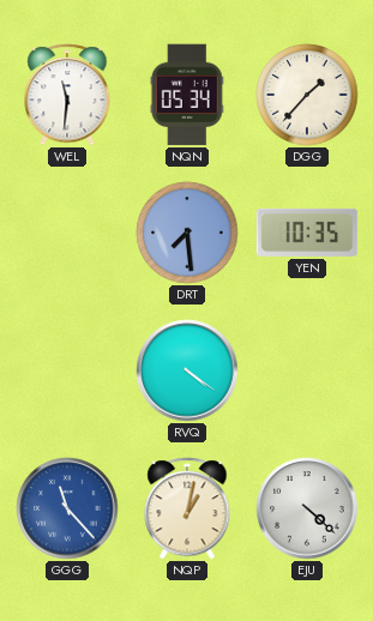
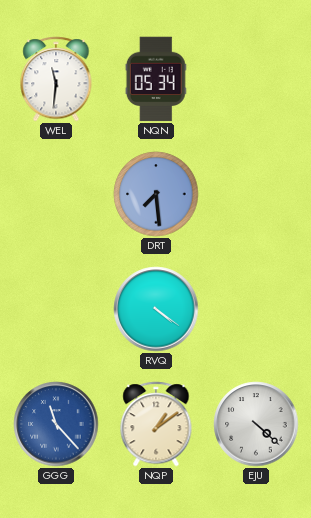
DGG: 1:37 -> none (307, 95)
YEN: 10:35 -> none (307, 233)
NQP: 1:02 -> 1:09 (156, 424)
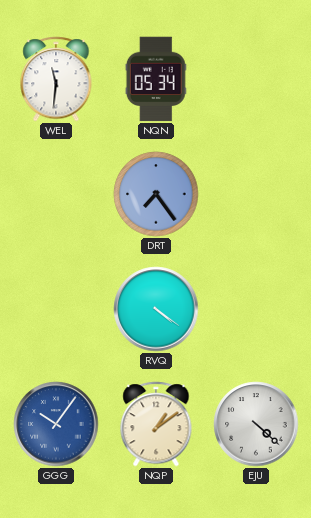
DRT: 7:29 -> 7:24 (156, 194)
GGG: 11:23 -> 10:06 (56, 424)
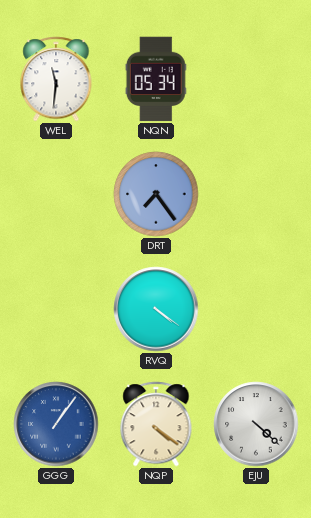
GGG: 10:06 -> 1:06 (56, 424)
NQP: 1:09 -> 4:21 (156, 424)
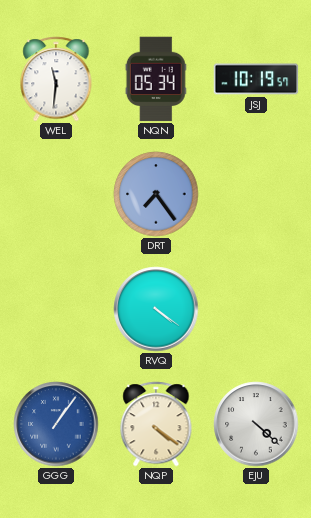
JSJ: none -> 10:19 (256, 79)
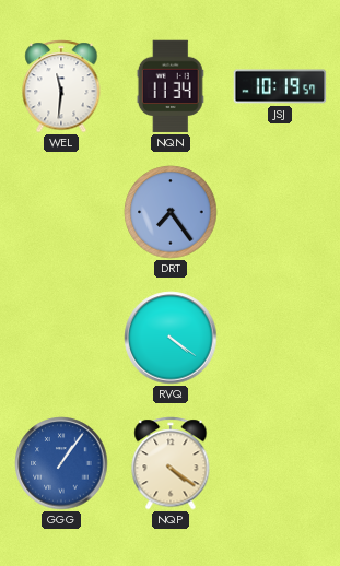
NQN: 05:34 -> 11:34 (171, 86)
EJU: 4:22 -> none (256, 424)
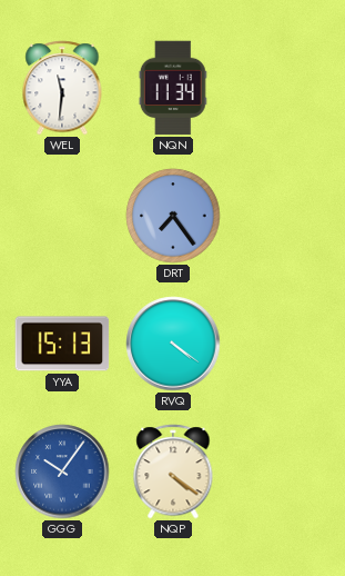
JSJ: 10:19 -> none (280, 86)
YYA: none -> 15:13 (62, 344)
GGG: 1:06 -> 10:06 (62, 471)
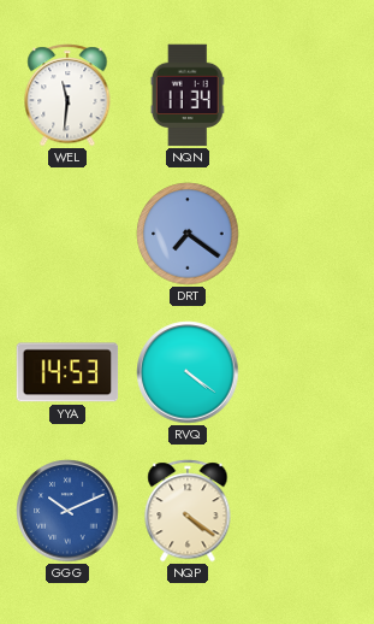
DRT: 7:24 -> 7:21 (188, 234)
YYA: 15:13 -> 14:53 (67, 372)
GGG: 10:06 -> 10:11 (67, 511)
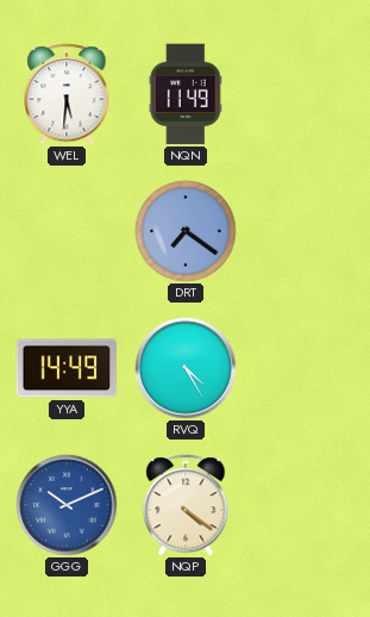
WEL: 11:31 -> 5:31 (67, 94)
NQN: 11:34 -> 11:49 (186, 94)
YYA: 14:53 -> 14:49 (67, 368)
RVQ: 4:21 -> 4:25 (186, 368)
